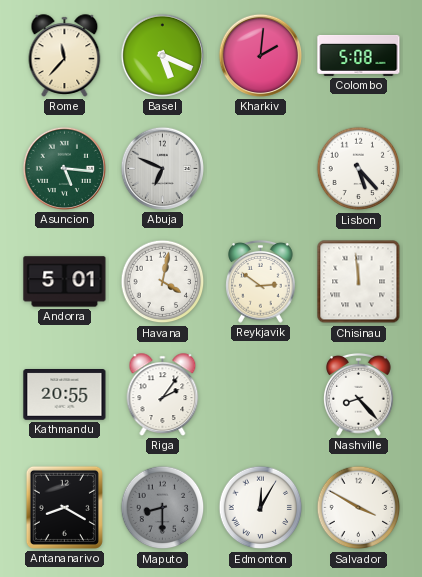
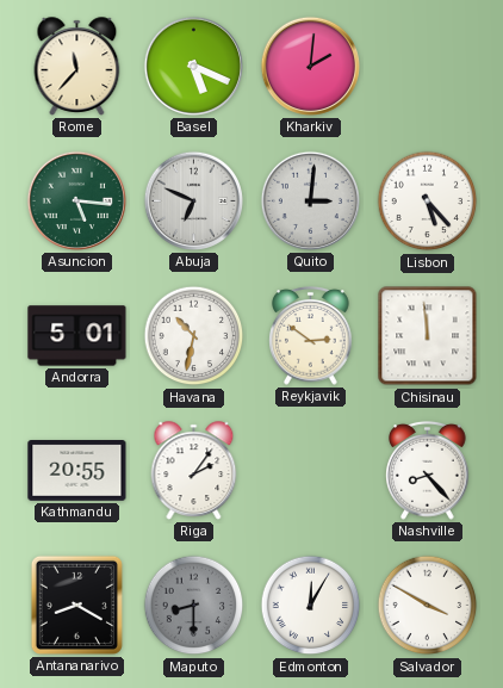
Colombo: 5:08 -> none (359, 55)
Quito: none -> 3:01 (310, 200)
Havana: 4:02 -> 10:32 (194, 336)
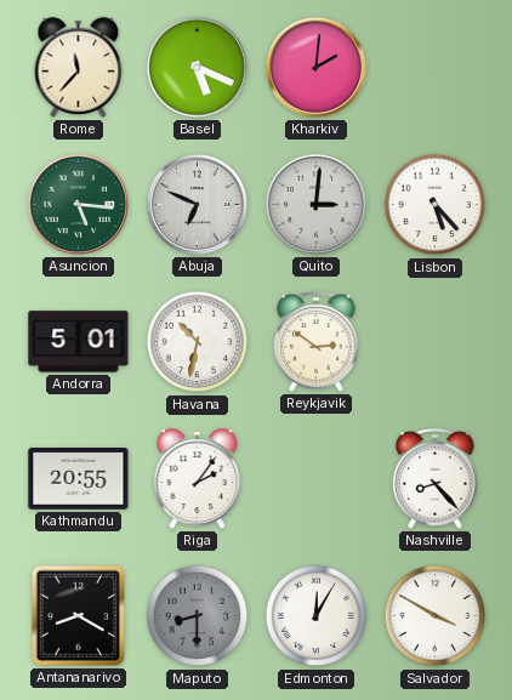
Chisinau: 11:59 -> none (428, 336)
